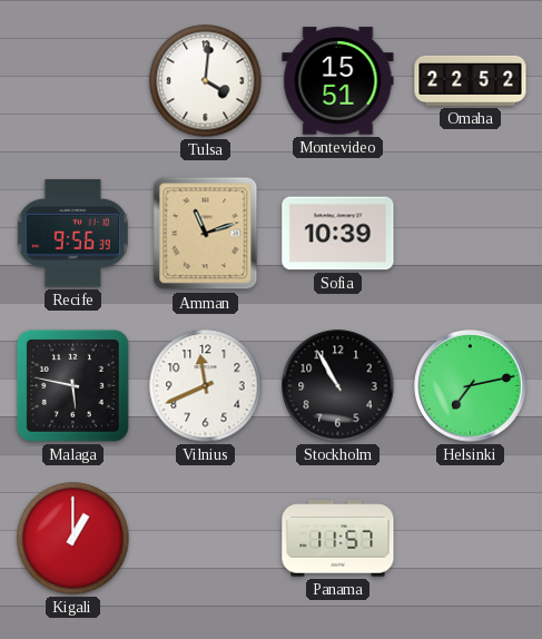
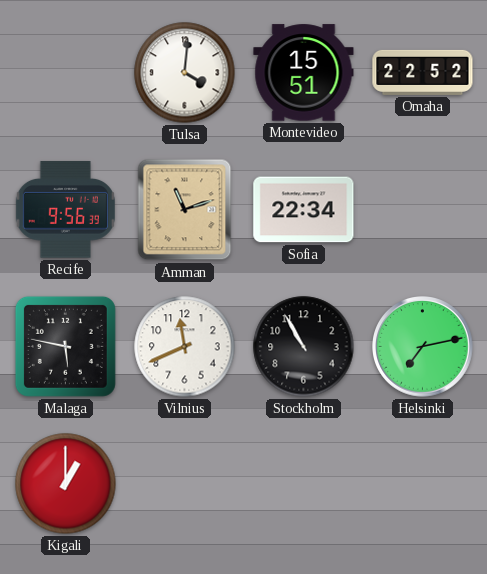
Sofia: 10:39 -> 22:34 (304, 210)
Panama: 11:57 -> none (338, 539)
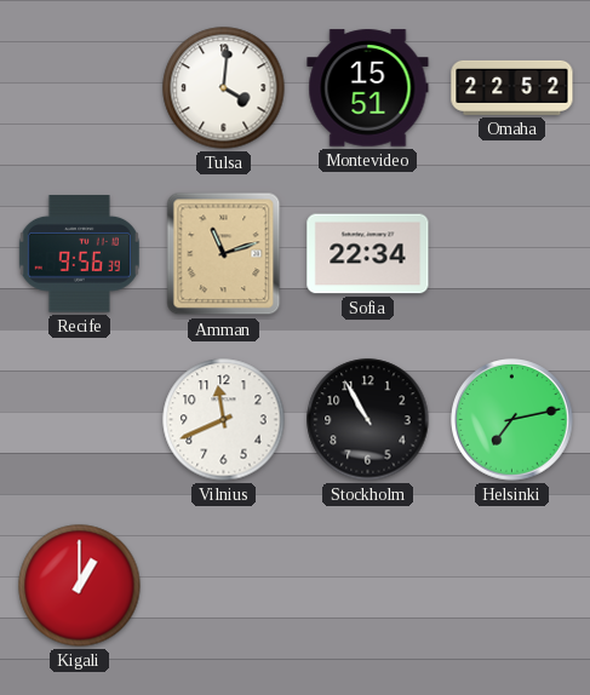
Malaga: 5:47 -> none (65, 346)
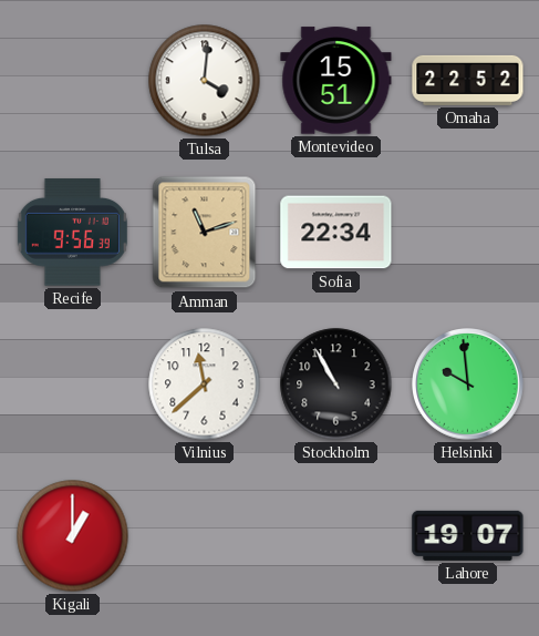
Vilnius: 11:41 -> 11:38 (205, 384)
Helsinki: 7:13 -> 9:59 (468, 384)
Lahore: none -> 19:07 (468, 535)
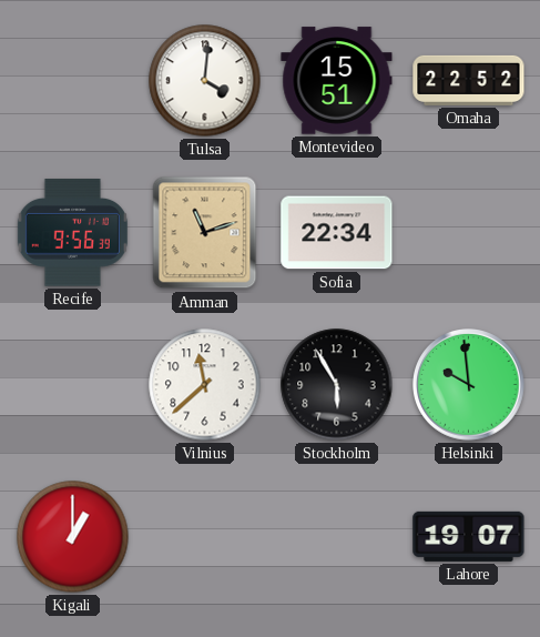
Stockholm: 10:55 -> 5:55 (337, 385)
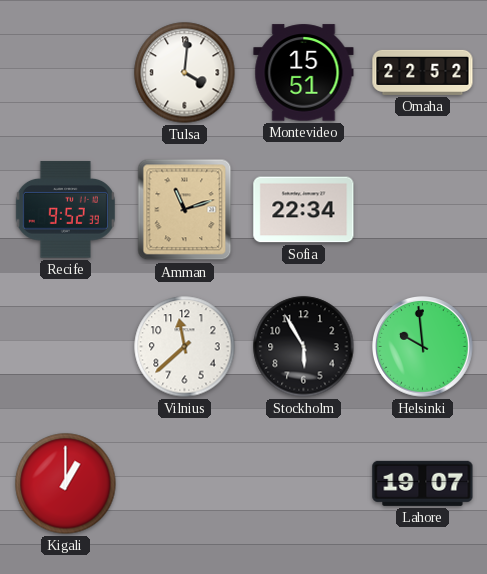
Recife: 9:56 -> 9:52 (65, 210)
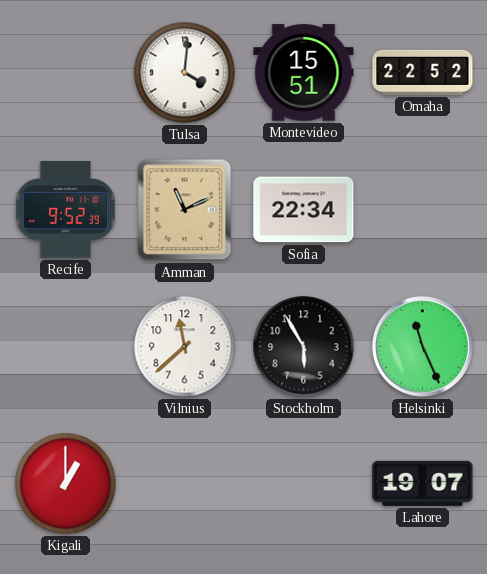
Amman: 11:12 -> 11:11 (185, 210)
Helsinki: 9:59 -> 11:26 (423, 347)
